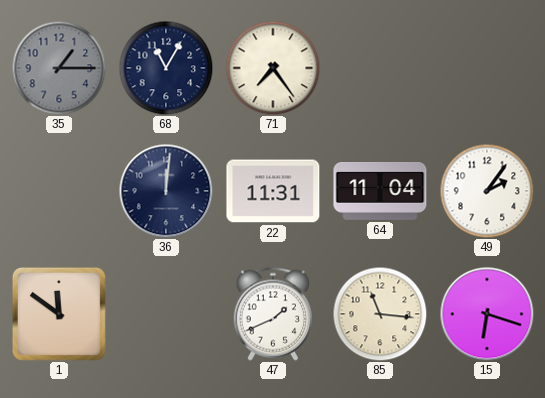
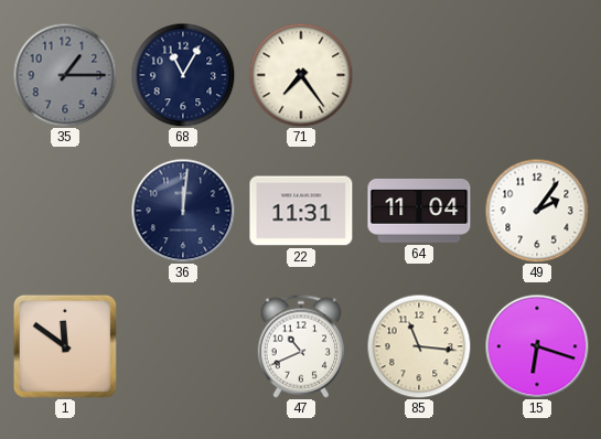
47: 1:41 -> 10:41 (300, 346)
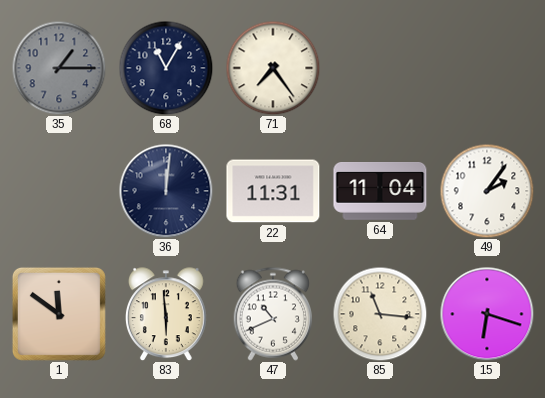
83: none -> 5:59 (167, 314)
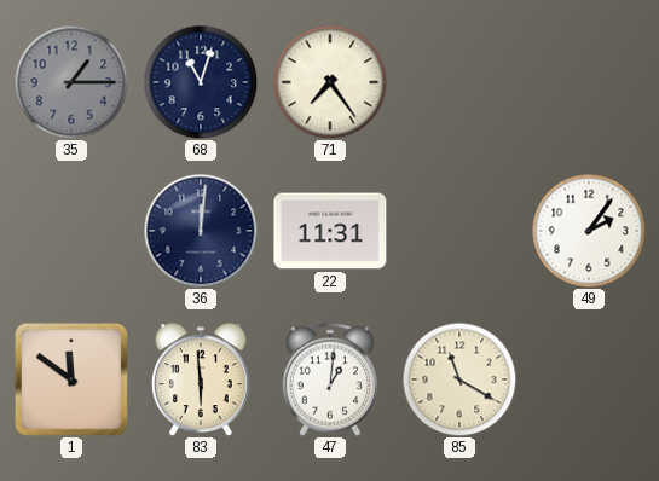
68: 11:05 -> 11:03 (201, 82)
64: 11:04 -> none (380, 192)
47: 10:41 -> 1:01 (329, 379)
85: 11:16 -> 11:20 (459, 379)
15: 6:18 -> none (487, 314)
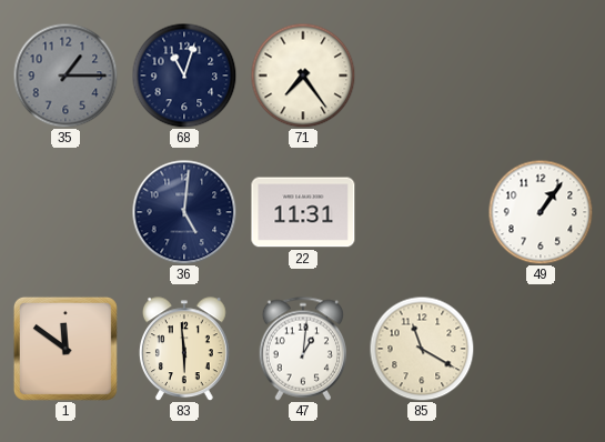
36: 12:01 -> 5:01 (184, 212)
49: 2:06 -> 1:06 (541, 212)
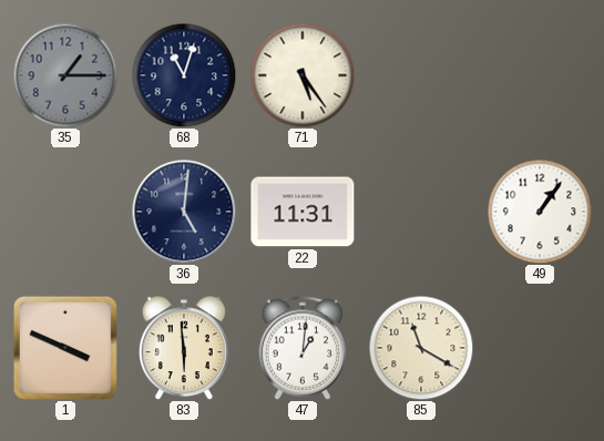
71: 7:24 -> 5:24 (303, 75)
1: 11:51 -> 3:49 (65, 348)
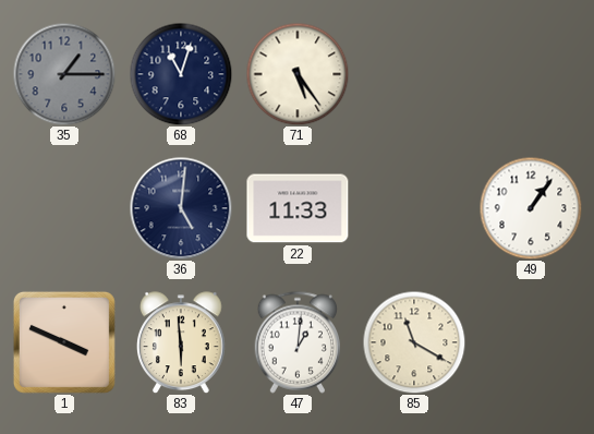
22: 11:31 -> 11:33 (298, 208)
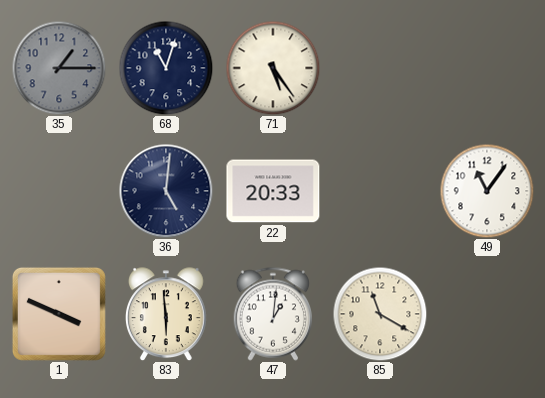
22: 11:33 -> 20:33 (273, 191)
49: 1:06 -> 11:06 (487, 191)
